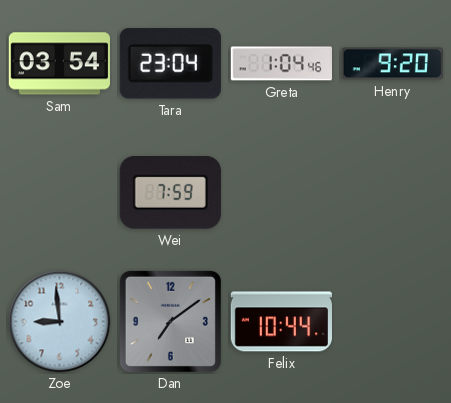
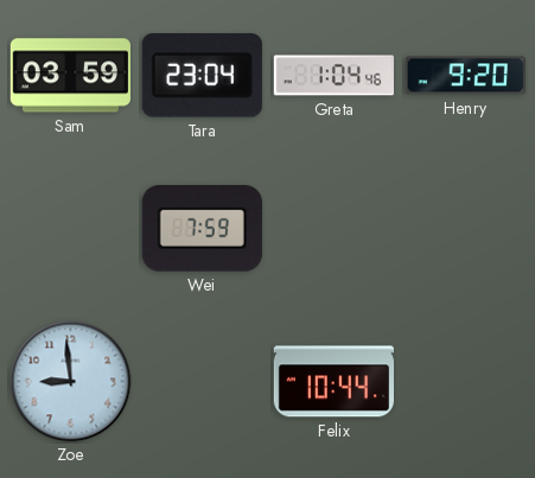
Sam: 03:54 -> 03:59 (70, 76)
Dan: 7:09 -> none (170, 321)
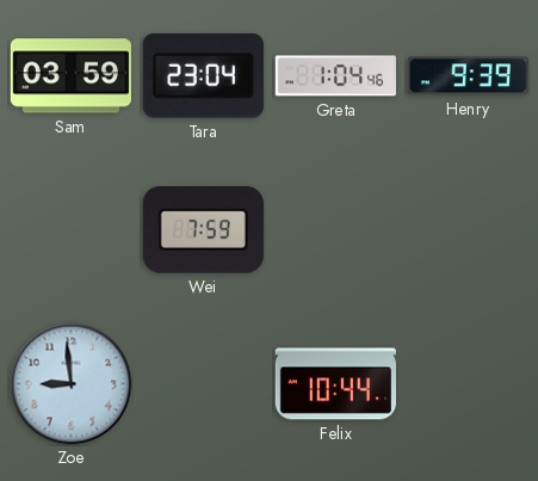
Henry: 9:20 -> 9:39 (468, 76)
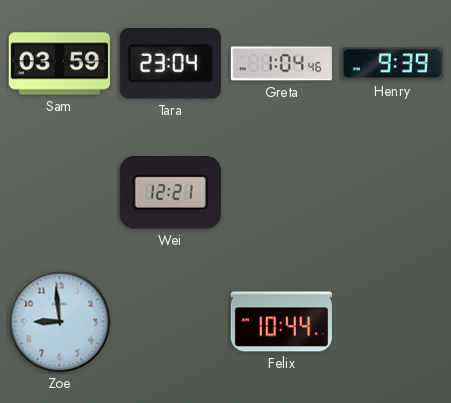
Wei: 7:59 -> 12:21 (170, 193)
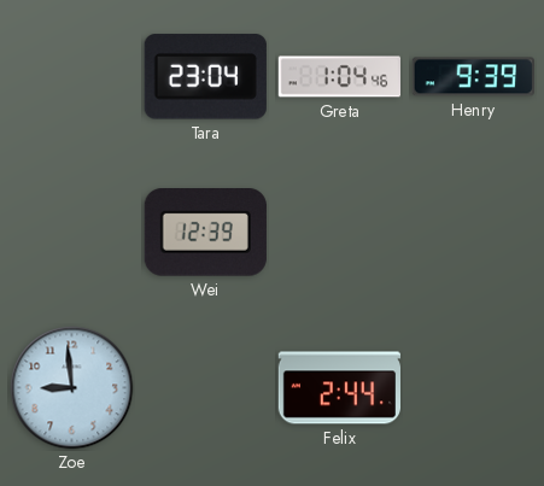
Sam: 03:59 -> none (59, 64)
Wei: 12:21 -> 12:39 (205, 233)
Felix: 10:44 -> 2:44 (339, 388)
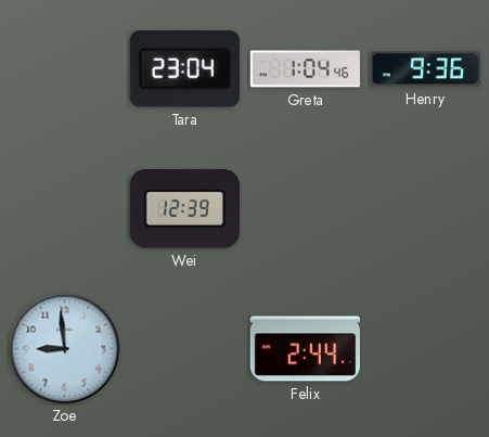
Henry: 9:39 -> 9:36 (425, 69)
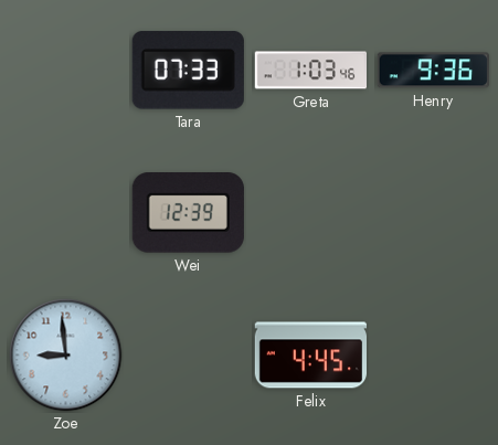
Tara: 23:04 -> 07:33 (188, 71)
Greta: 1:04 -> 1:03 (310, 71)
Felix: 2:44 -> 4:45 (310, 356)
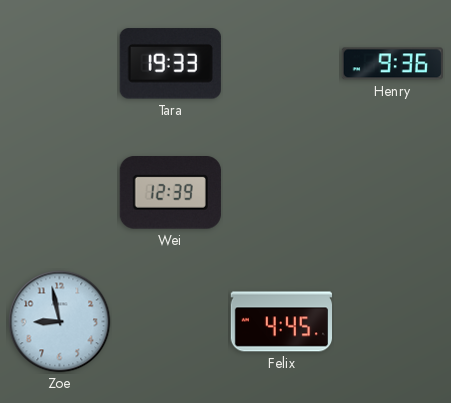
Tara: 07:33 -> 19:33 (170, 64)
Greta: 1:03 -> none (310, 71)
Zoe: 8:59 -> 8:58 (60, 322)
